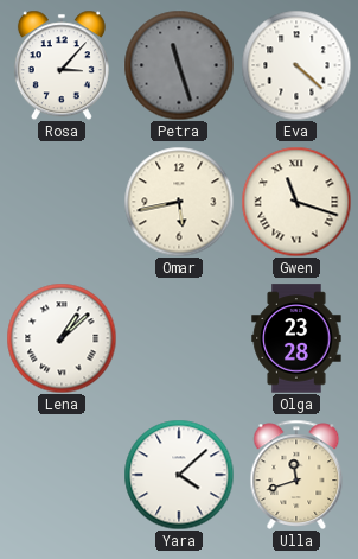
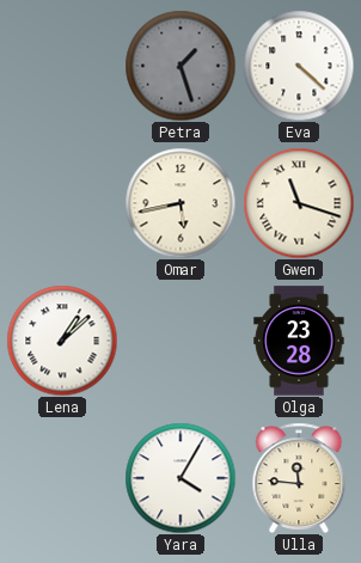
Rosa: 3:07 -> none (62, 65)
Petra: 11:27 -> 1:27 (180, 66)
Yara: 4:08 -> 4:05 (180, 478)
Ulla: 11:42 -> 11:46 (299, 478)
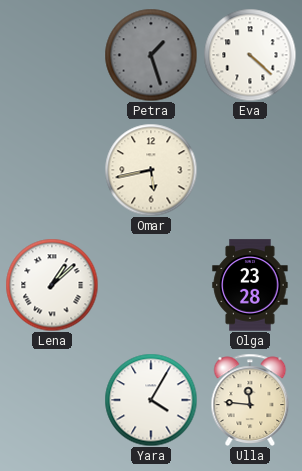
Gwen: 11:18 -> none (299, 203)
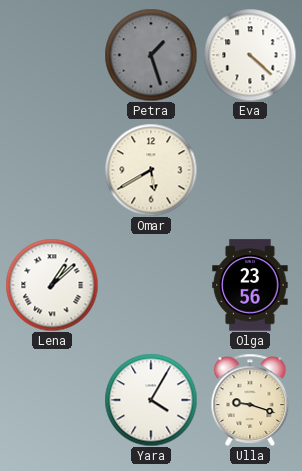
Omar: 5:43 -> 5:40 (151, 170)
Olga: 23:28 -> 23:56 (250, 285)
Ulla: 11:46 -> 9:18 (250, 400)
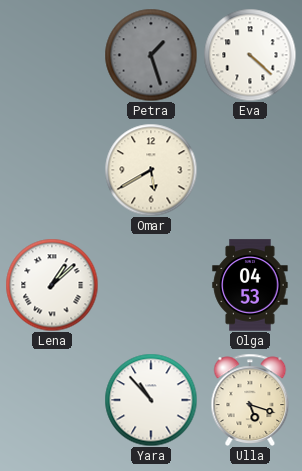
Olga: 23:56 -> 04:53 (250, 285)
Yara: 4:05 -> 10:53 (151, 400)
Ulla: 9:18 -> 5:18 (250, 400)
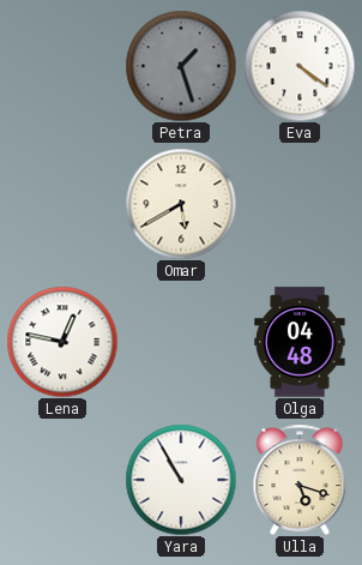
Eva: 4:22 -> 4:21 (300, 66)
Lena: 1:08 -> 12:47 (62, 342)
Olga: 04:53 -> 04:48 (300, 342)
Yara: 10:53 -> 10:55 (181, 480)
